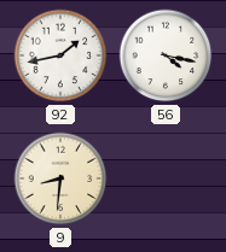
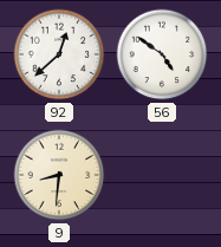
92: 1:43 -> 12:38 (59, 54)
56: 4:17 -> 4:51 (162, 54)
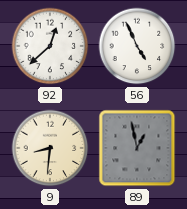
56: 4:51 -> 4:56 (137, 46)
89: none -> 12:58 (137, 148)
